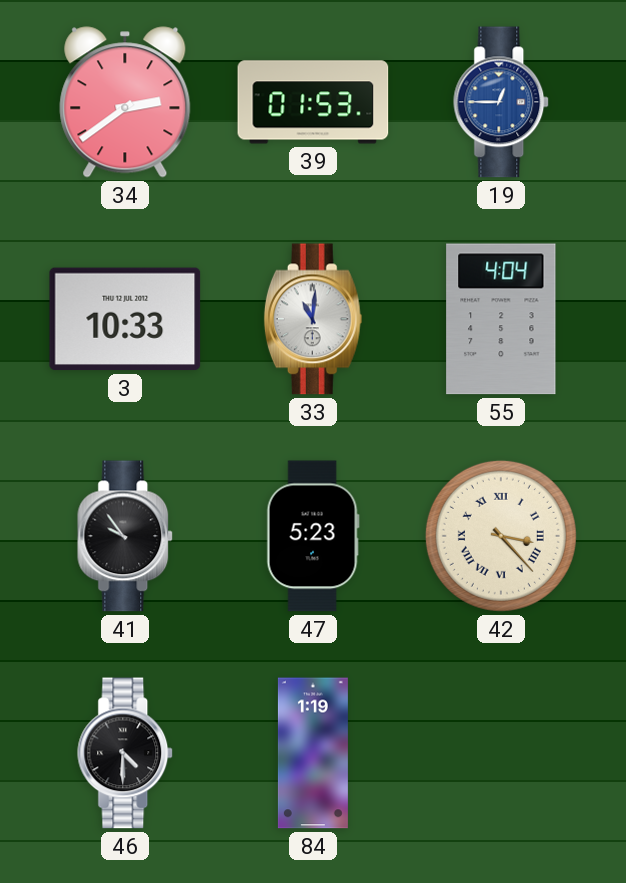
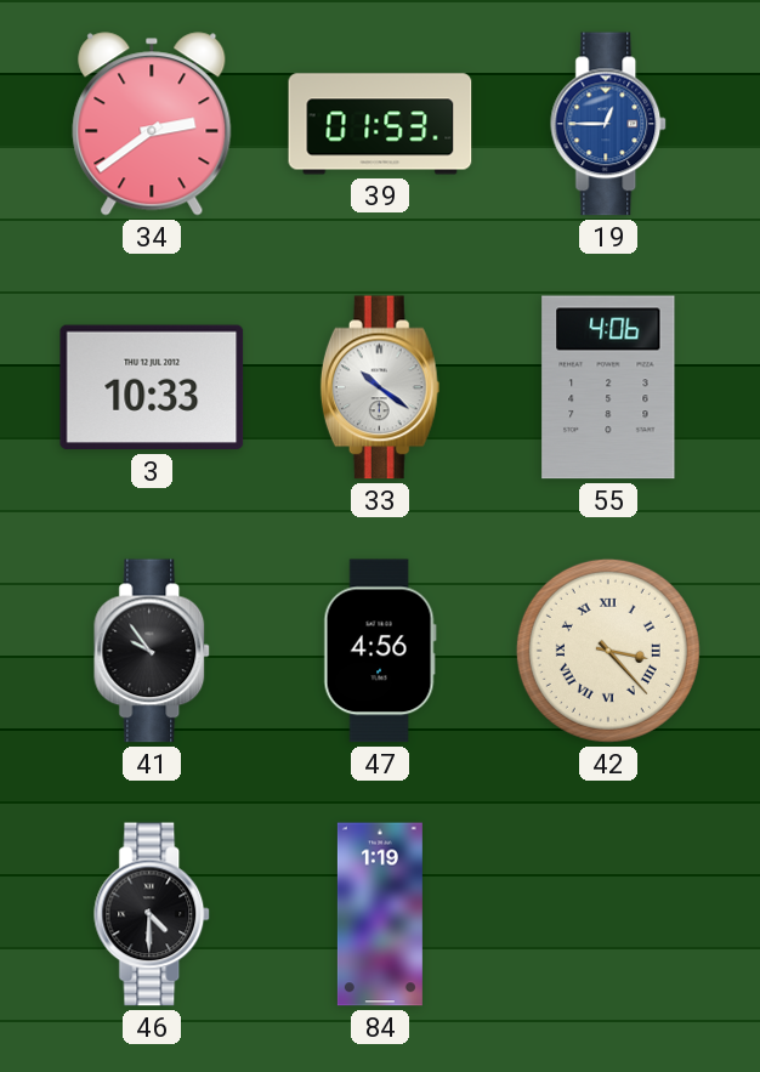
33: 11:01 -> 10:21 (380, 387)
55: 4:04 -> 4:06 (608, 387)
47: 5:23 -> 4:56 (380, 651)
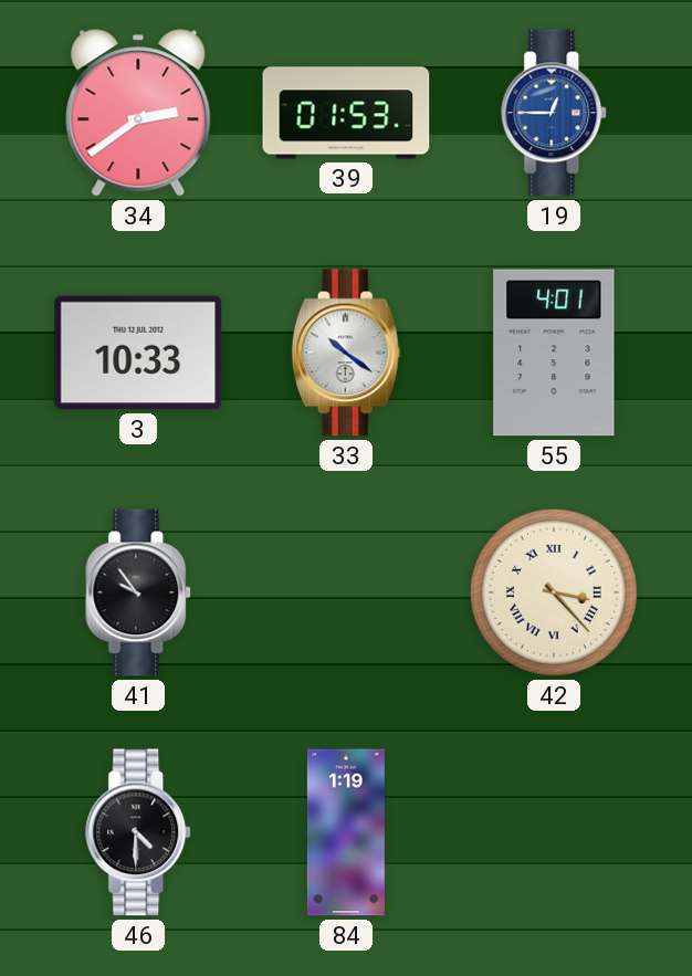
55: 4:06 -> 4:01 (554, 353)
47: 4:56 -> none (380, 651)
